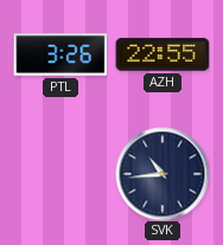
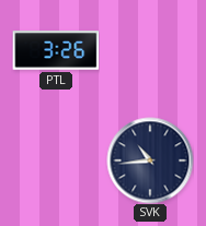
AZH: 22:55 -> none (163, 54)
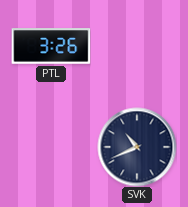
SVK: 10:44 -> 10:41 (137, 147)
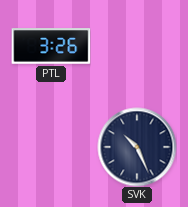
SVK: 10:41 -> 10:26 (137, 147)
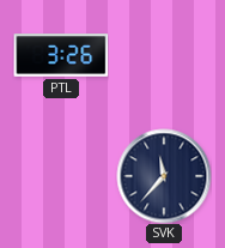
SVK: 10:26 -> 11:37 (164, 176)
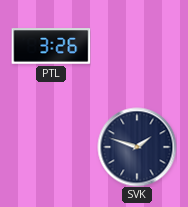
SVK: 11:37 -> 1:48 (137, 147)
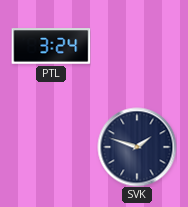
PTL: 3:26 -> 3:24 (51, 46)
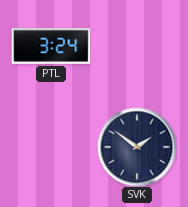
SVK: 1:48 -> 1:51 (137, 147)
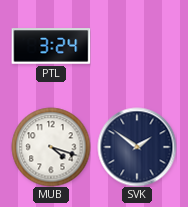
MUB: none -> 4:18 (51, 147)
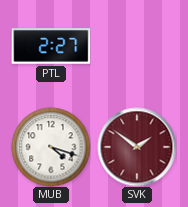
PTL: 3:24 -> 2:27 (51, 46)
SVK dial: navy -> burgundy (137, 147)
